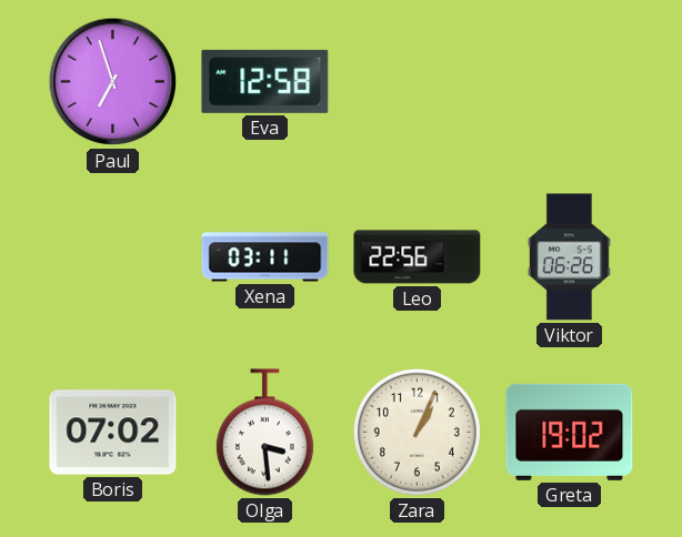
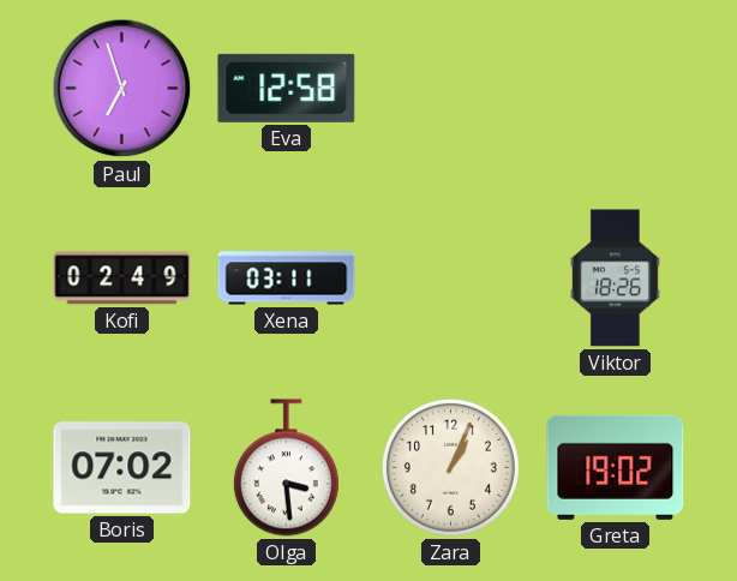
Kofi: none -> 02:49 (122, 278)
Leo: 22:56 -> none (418, 257)
Viktor: 06:26 -> 18:26 (615, 278)
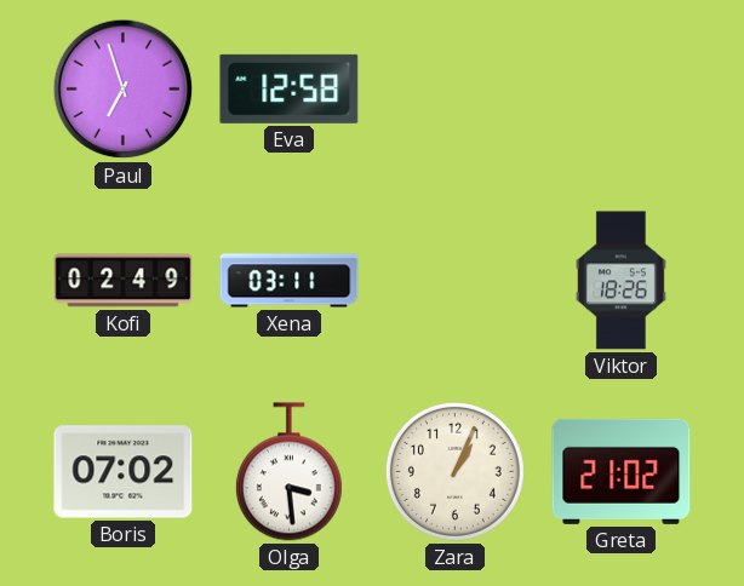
Greta: 19:02 -> 21:02 (622, 471)
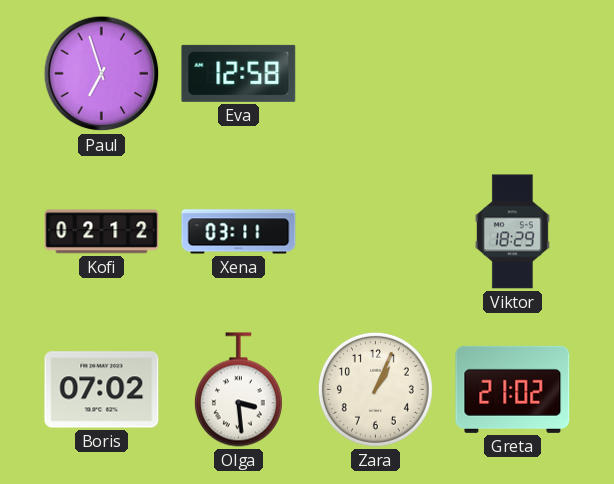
Kofi: 02:49 -> 02:12 (102, 232)
Viktor: 18:26 -> 18:29 (512, 232)
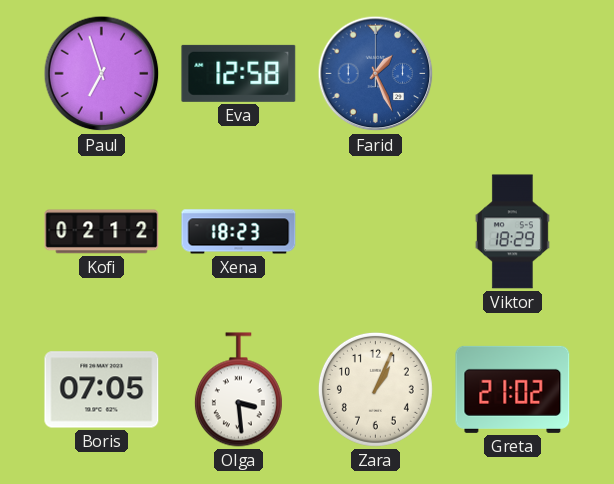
Farid: none -> 1:26 (376, 74)
Xena: 03:11 -> 18:23 (239, 232)
Boris: 07:02 -> 07:05 (102, 390)
